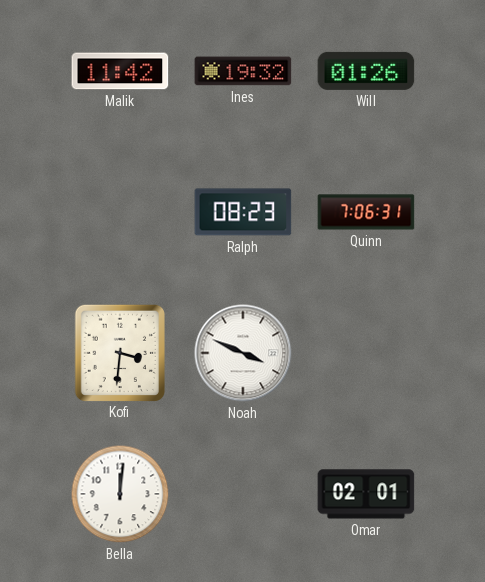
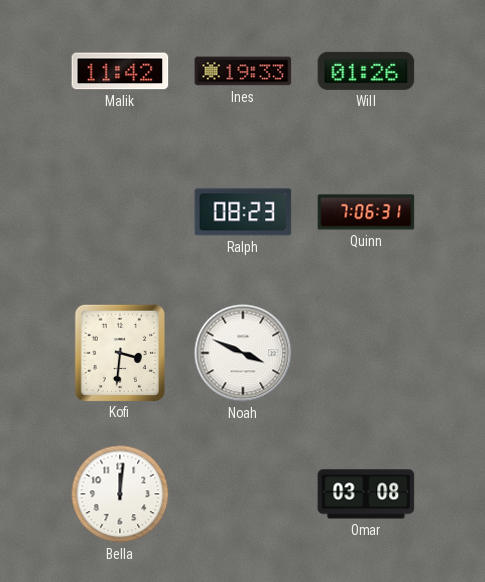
Ines: 19:32 -> 19:33 (243, 71)
Omar: 02:01 -> 03:08 (366, 494)
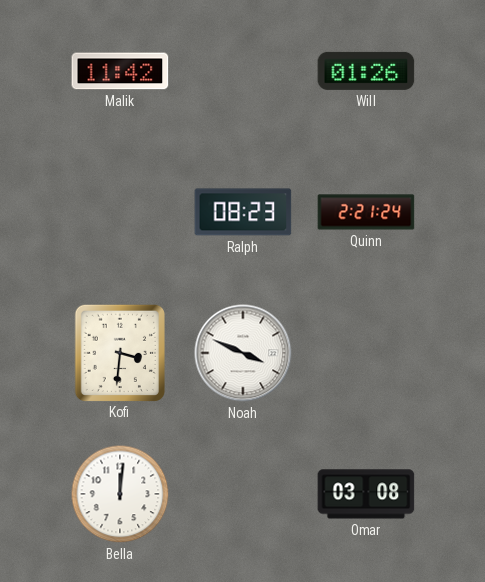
Ines: 19:33 -> none (243, 71)
Quinn: 7:06 -> 2:21 (366, 212)
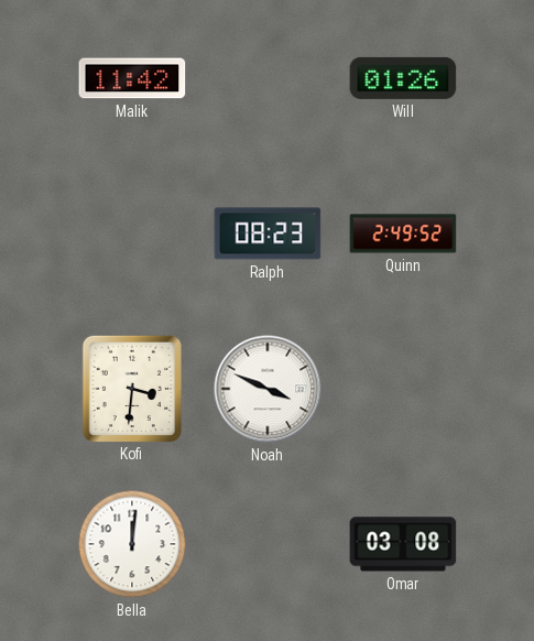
Quinn: 2:21 -> 2:49 (403, 233)
